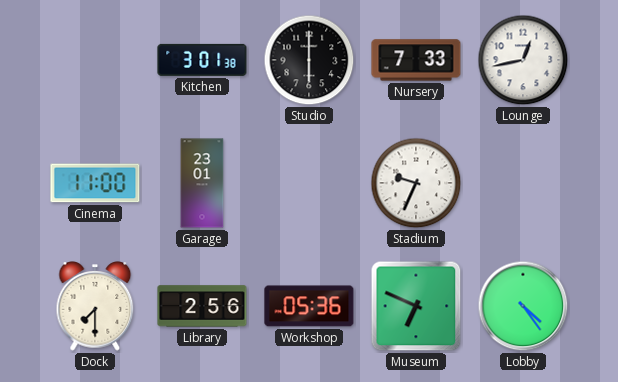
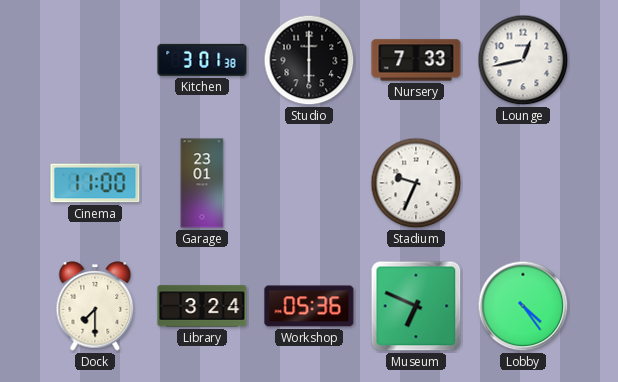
Library: 2:56 -> 3:24 (202, 306)
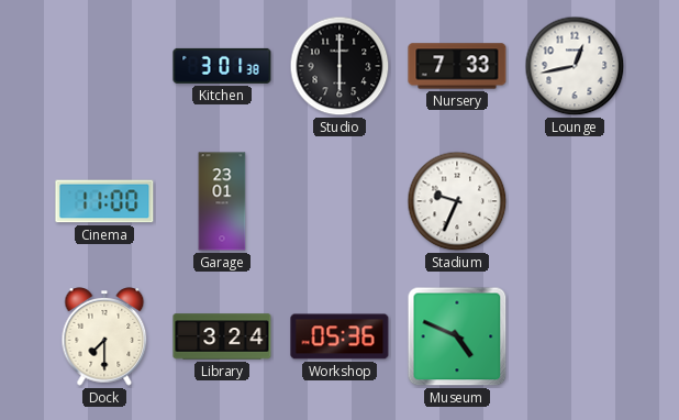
Museum: 6:49 -> 4:49 (457, 336)
Lobby: 4:24 -> none (523, 306)
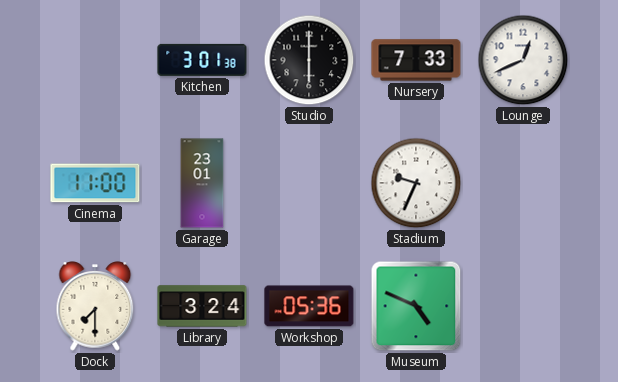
Lounge: 12:43 -> 12:41 (523, 60)
